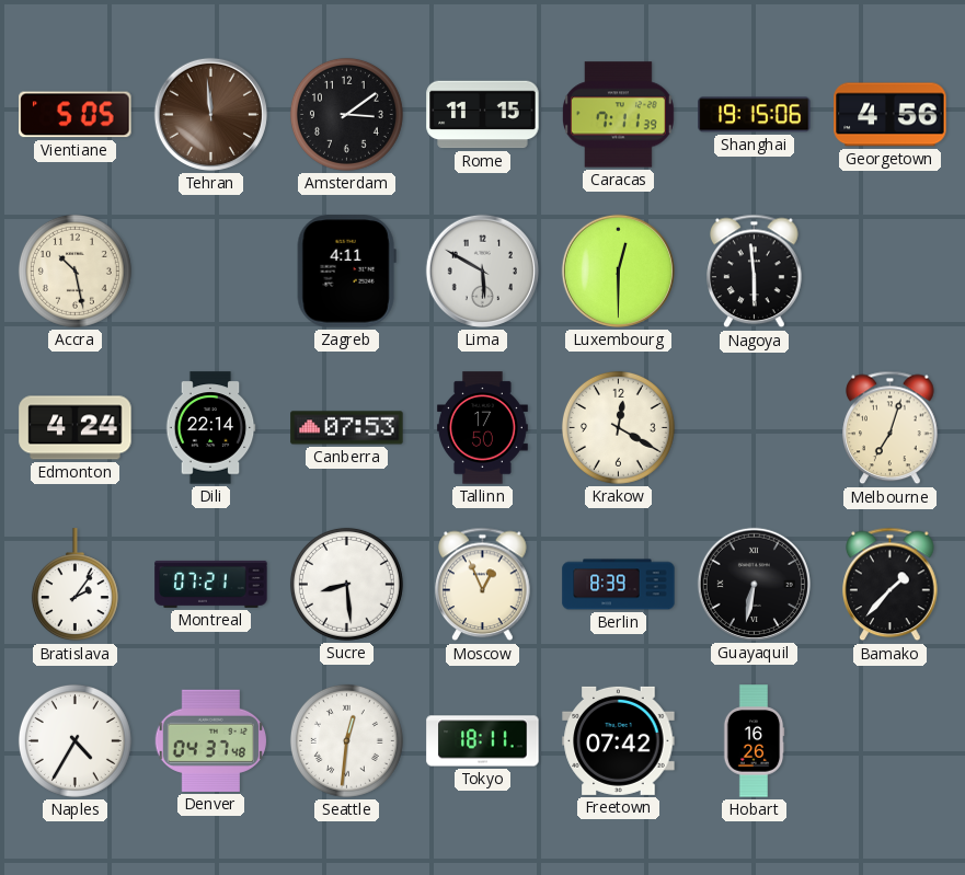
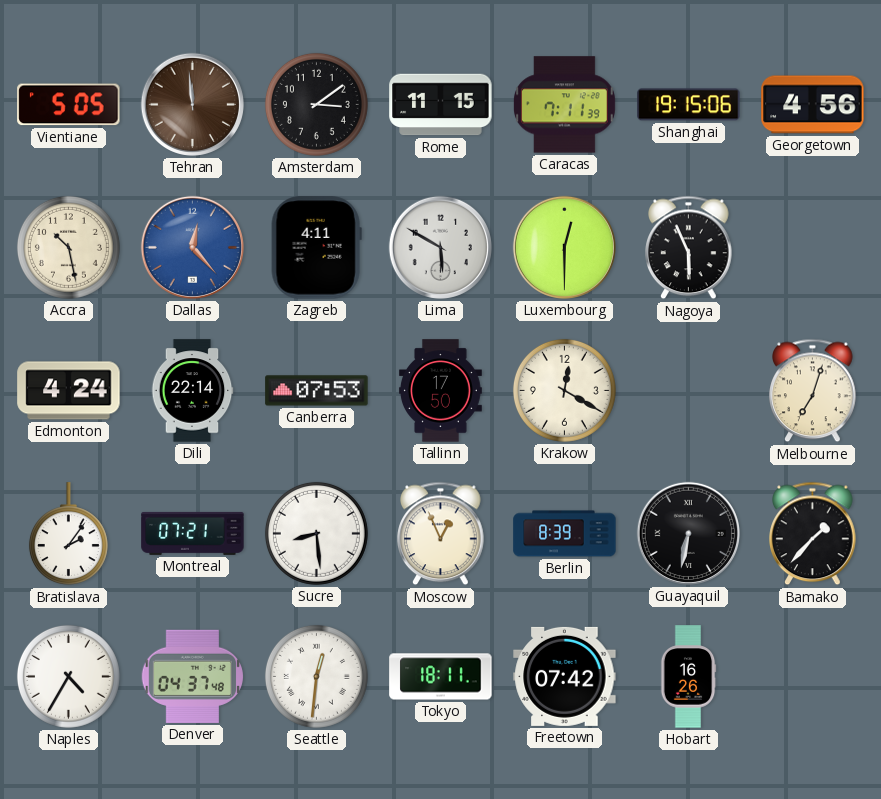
Dallas: none -> 12:23 (192, 247)
Nagoya: 5:59 -> 5:56 (689, 248)
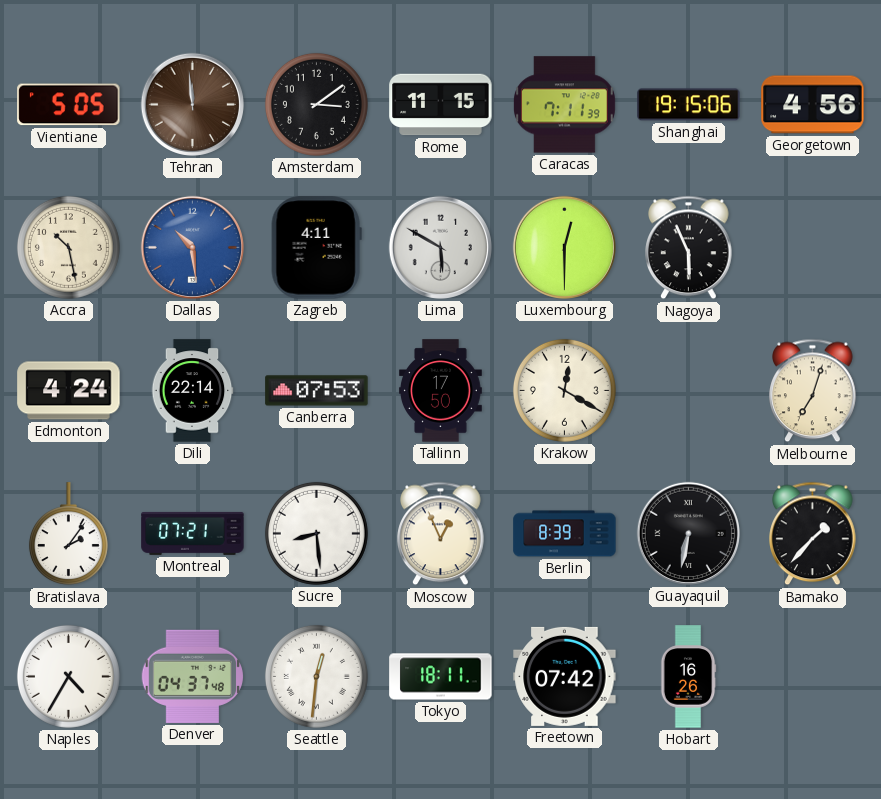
Dallas: 12:23 -> 10:29 (192, 247)
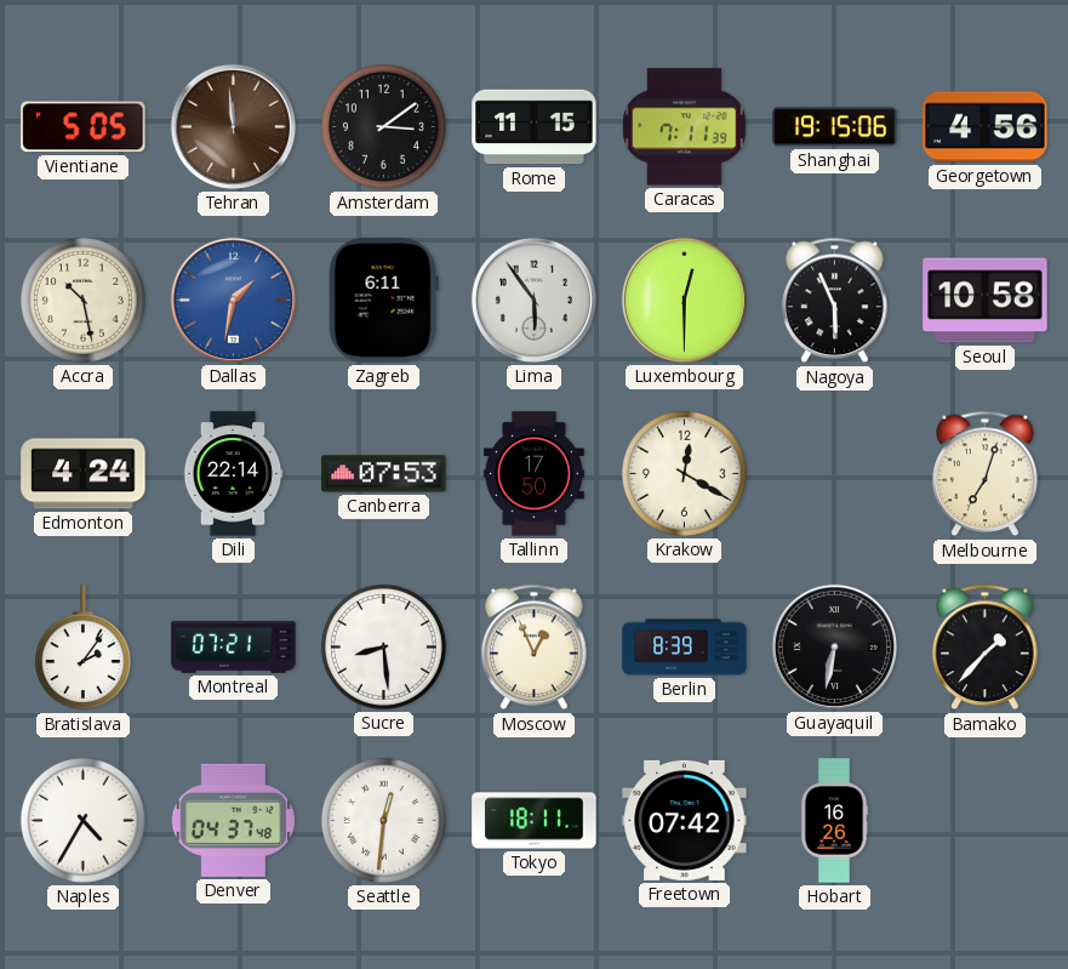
Dallas: 10:29 -> 1:32 (233, 300)
Zagreb: 4:11 -> 6:11 (383, 301)
Lima: 5:50 -> 5:54 (533, 300)
Seoul: none -> 10:58 (986, 301)
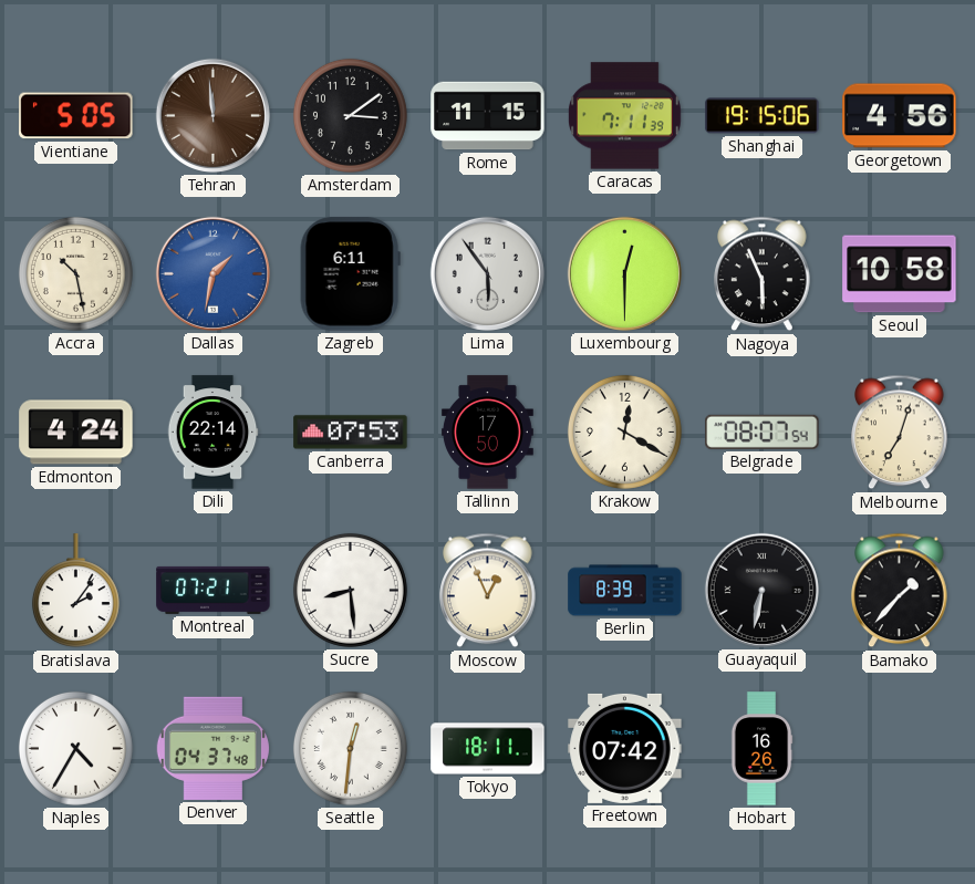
Belgrade: none -> 08:07 (763, 431)
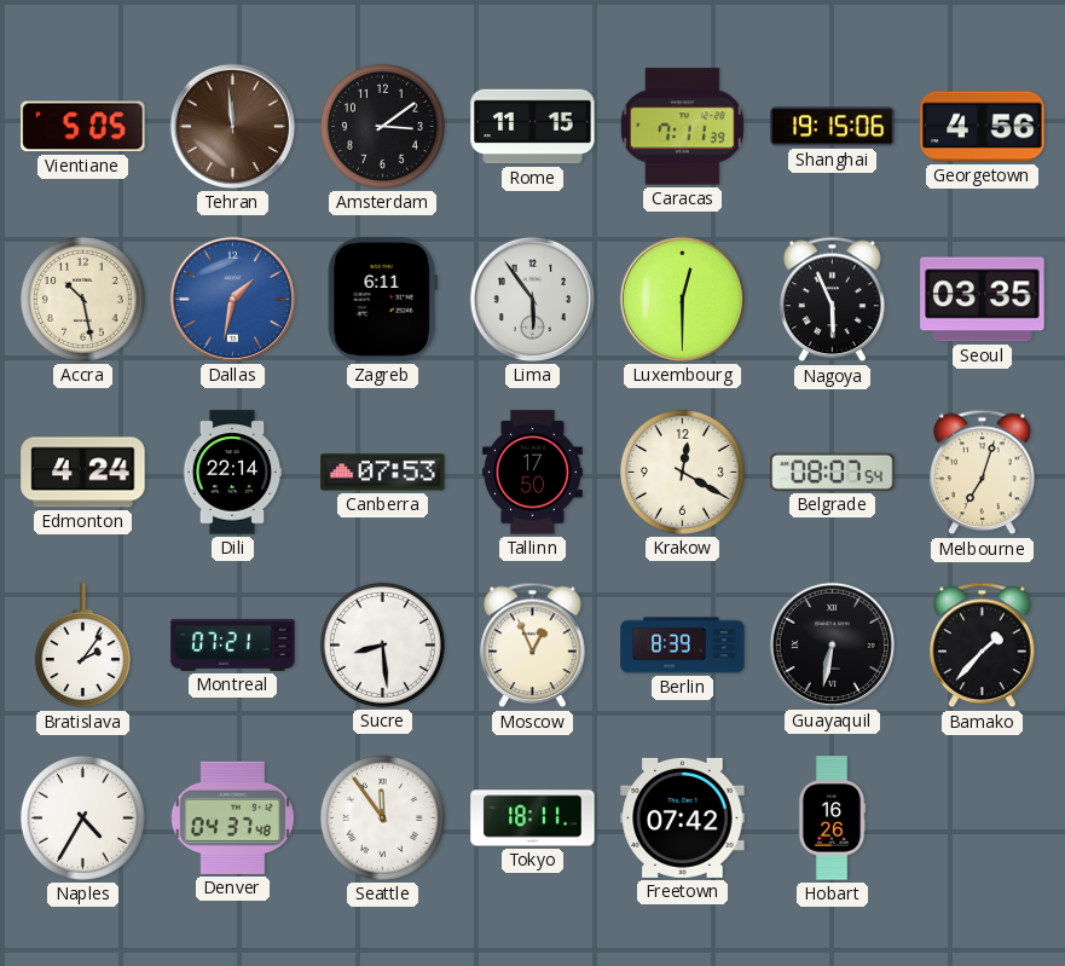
Seoul: 10:58 -> 03:35 (983, 300)
Seattle: 12:31 -> 11:54 (382, 817)
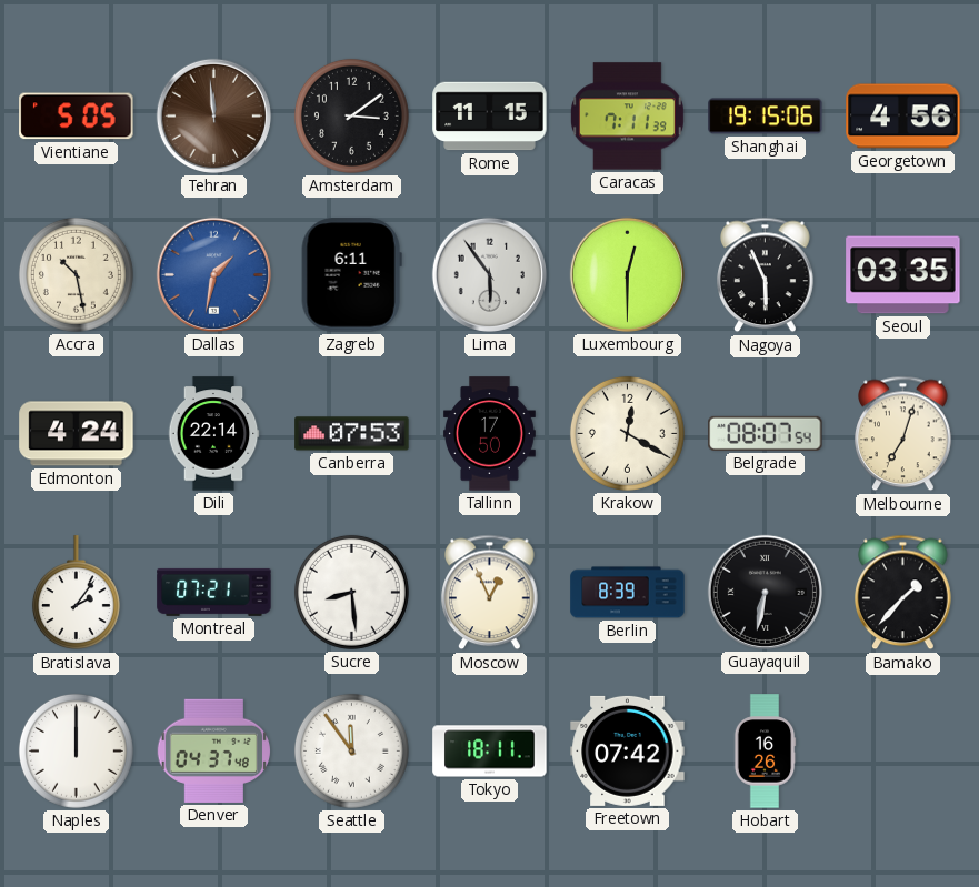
Naples: 4:35 -> 12:00 (76, 750)
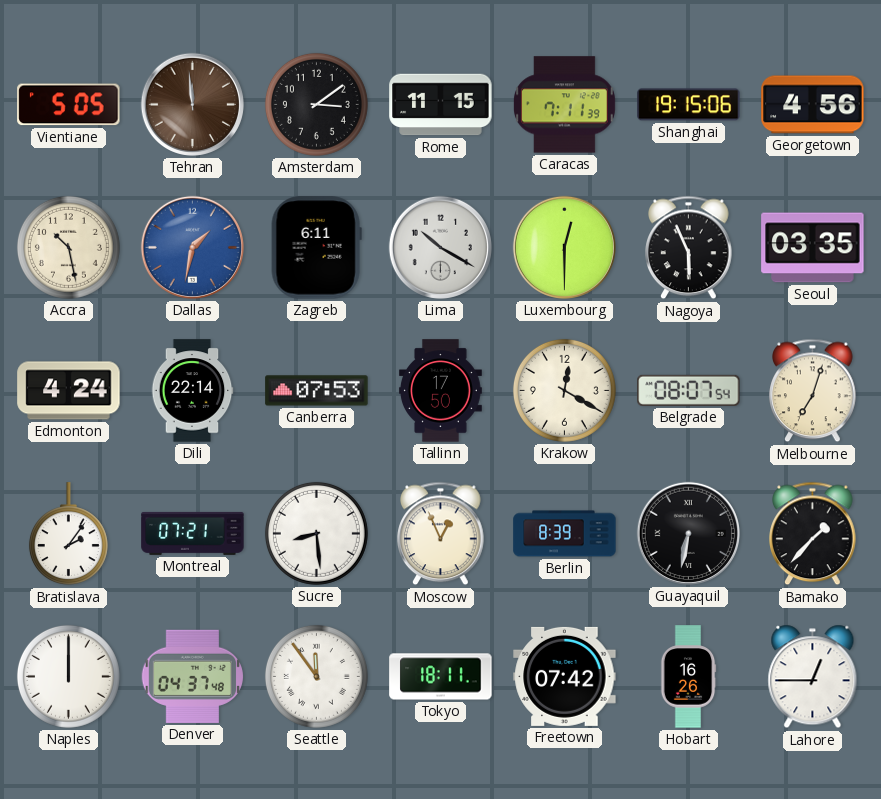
Lima: 5:54 -> 10:20 (440, 247)
Lahore: none -> 12:45 (813, 677)
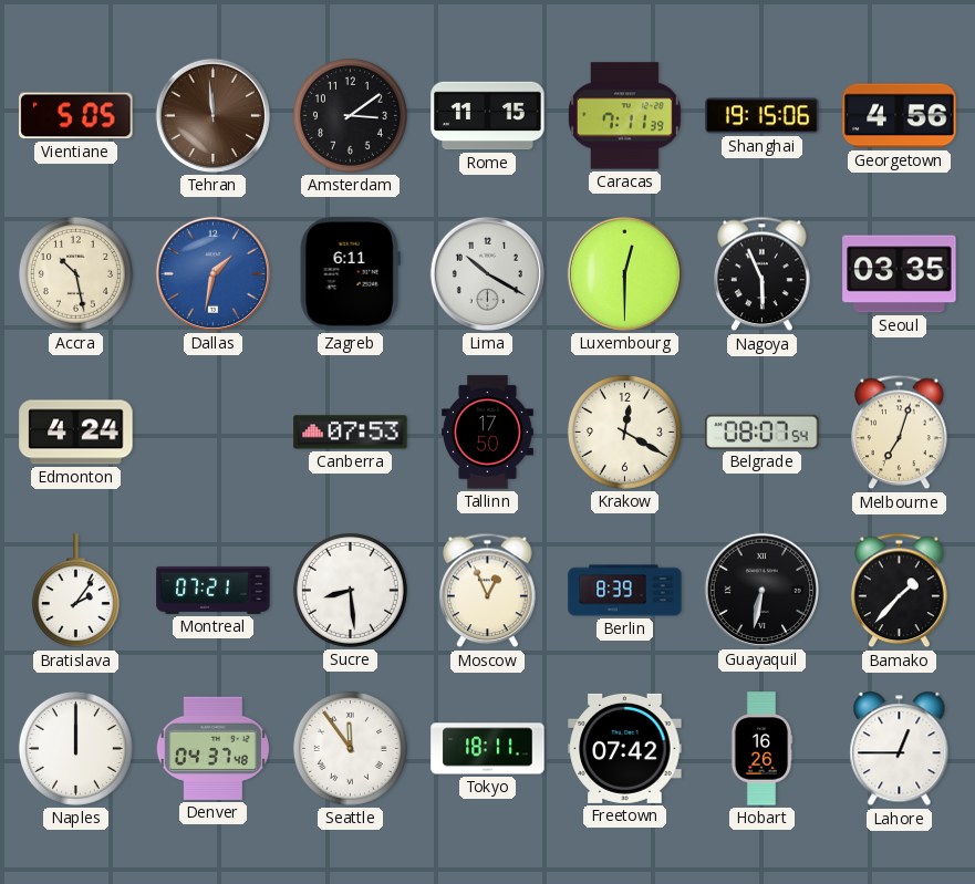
Dili: 22:14 -> none (192, 391)
